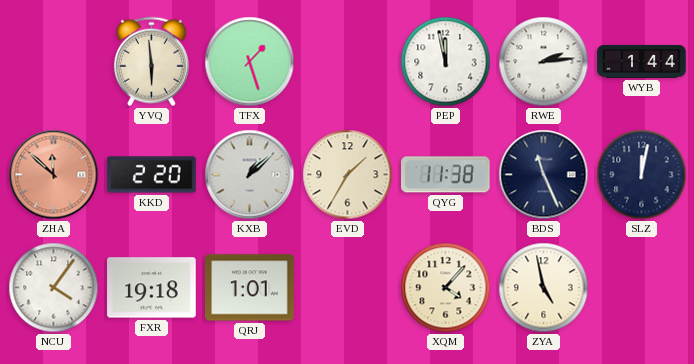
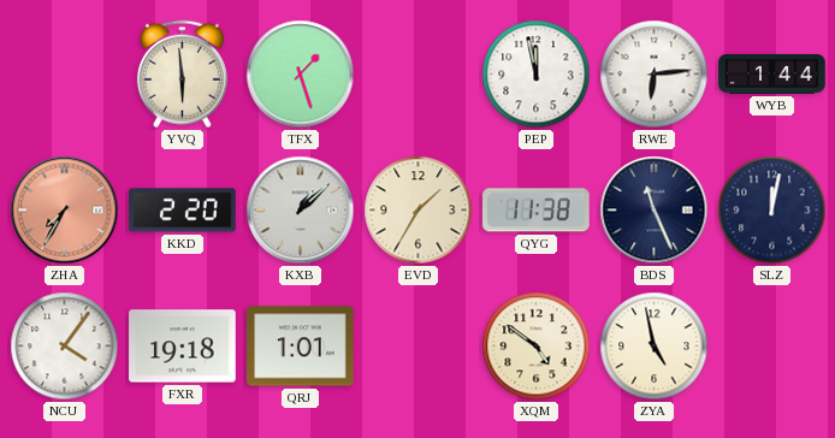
RWE: 2:14 -> 6:14 (655, 75)
ZHA: 11:52 -> 7:35 (65, 211)
XQM: 4:07 -> 4:51 (537, 347)
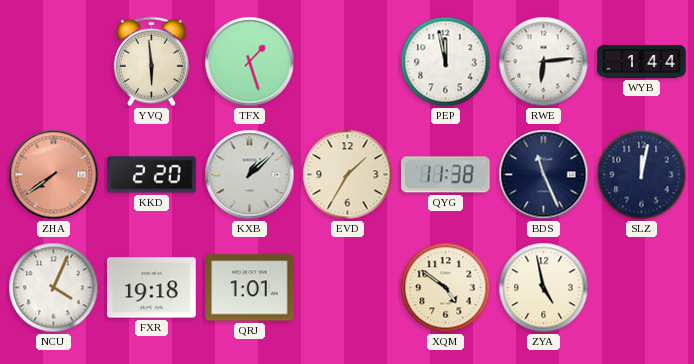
ZHA: 7:35 -> 7:39 (54, 175)
NCU: 4:06 -> 4:04 (54, 288)
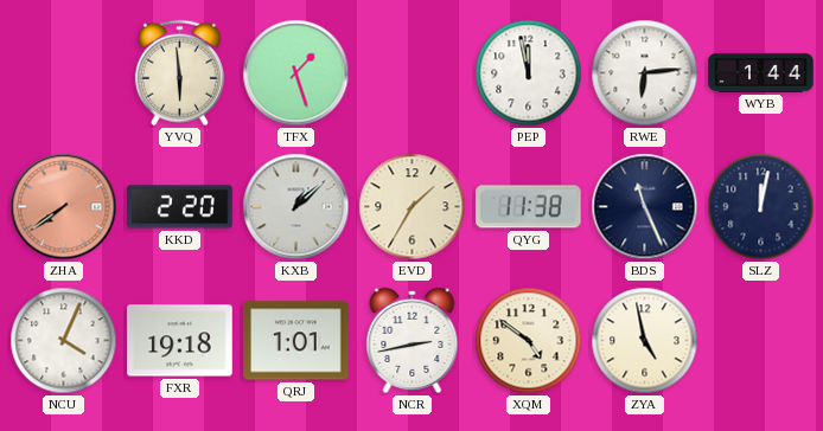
NCR: none -> 2:43 (413, 340)
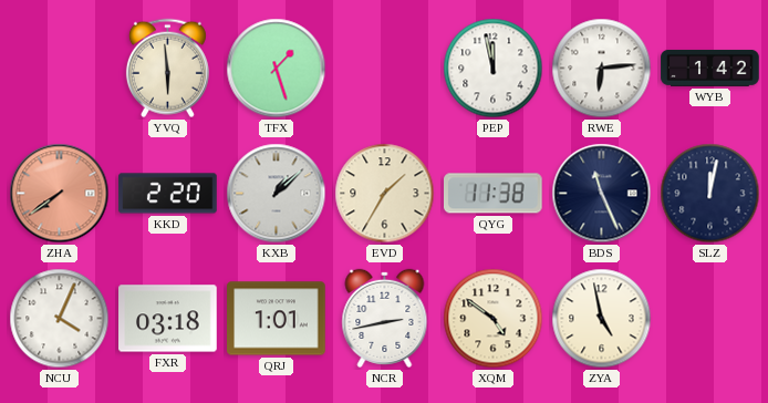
WYB: 1:44 -> 1:42 (710, 68)
FXR: 19:18 -> 03:18 (168, 319)
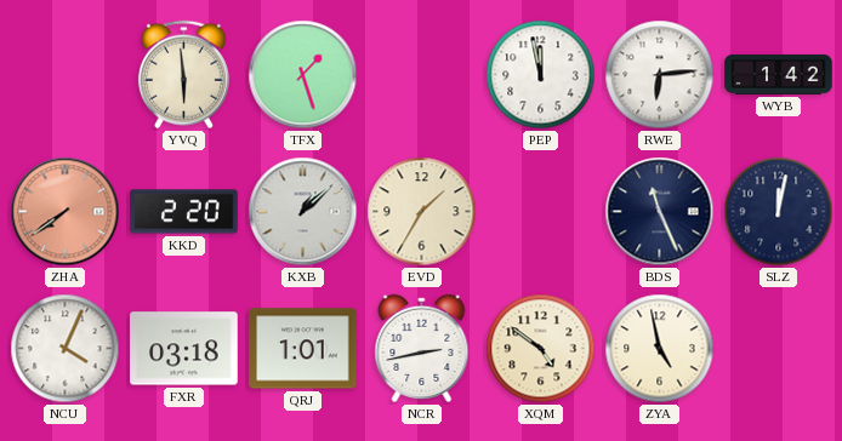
QYG: 11:38 -> none (494, 194)
